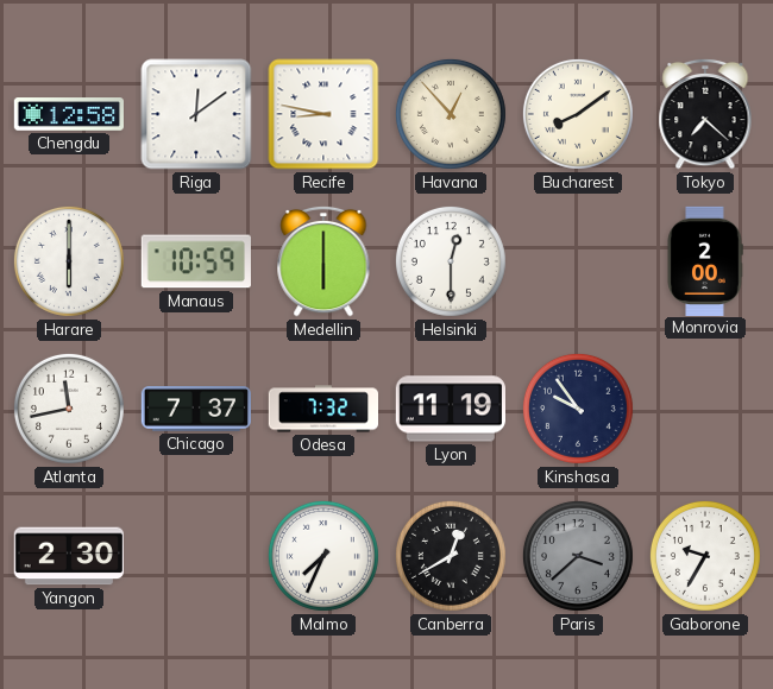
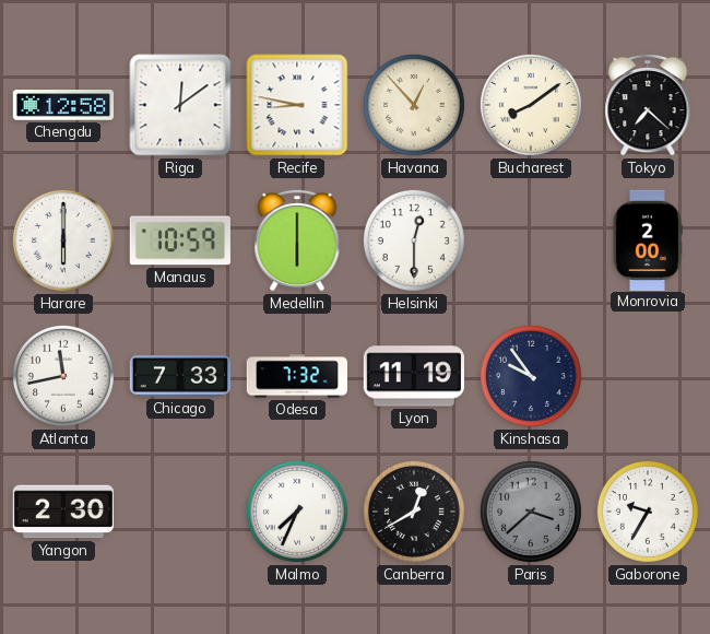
Chicago: 7:37 -> 7:33 (179, 376)
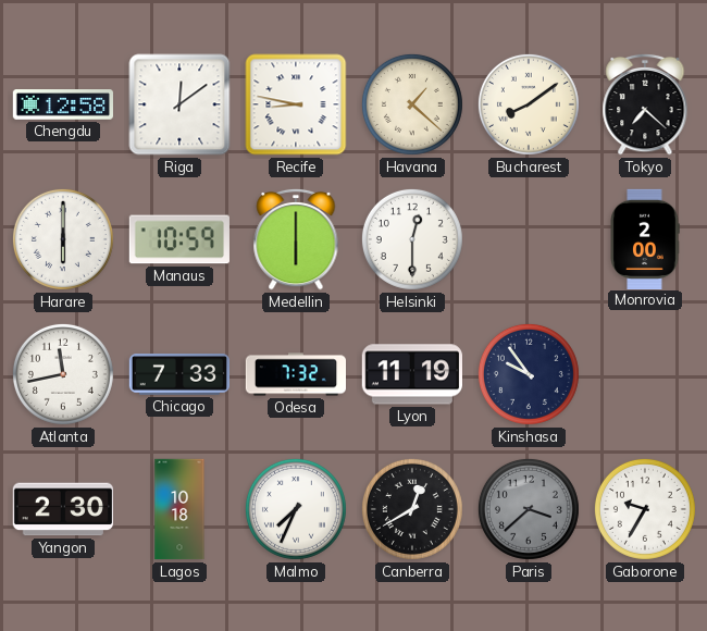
Havana: 12:53 -> 1:22 (412, 104)
Lagos: none -> 10:18 (179, 509)
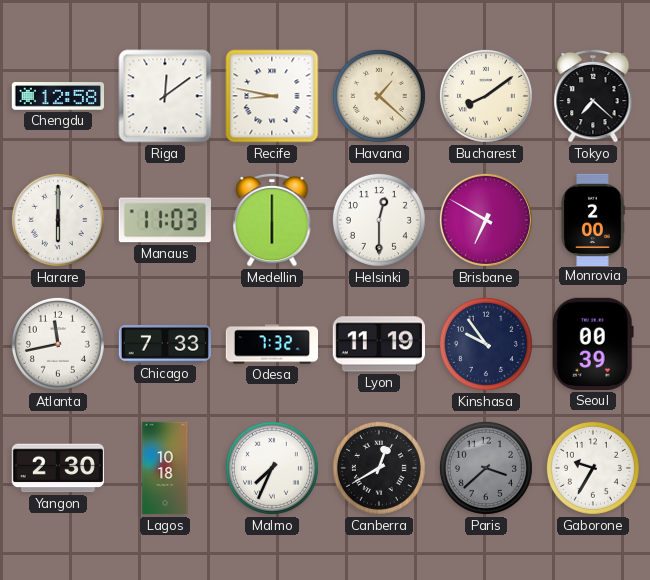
Manaus: 10:59 -> 11:03 (165, 220)
Brisbane: none -> 6:50 (486, 220)
Seoul: none -> 00:39 (594, 344)
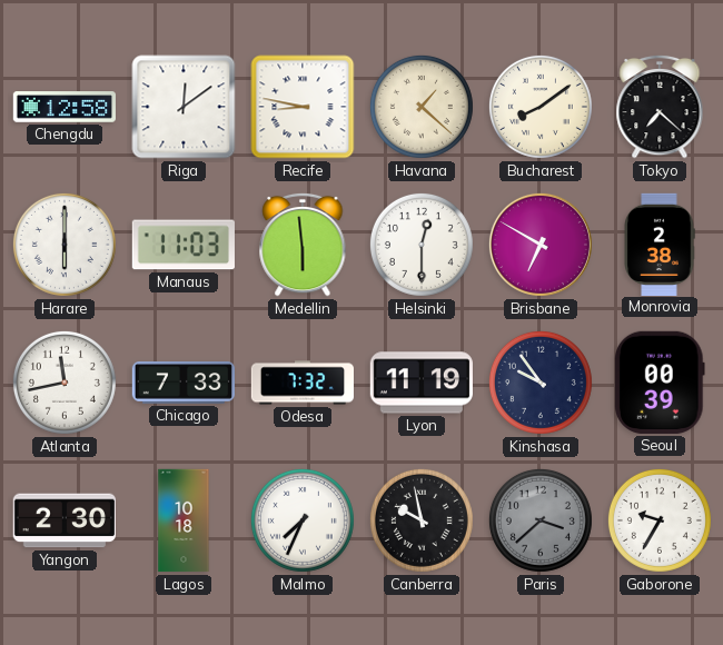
Medellin: 6:00 -> 5:59 (303, 245)
Monrovia: 2:00 -> 2:38 (660, 244)
Canberra: 12:40 -> 9:58 (422, 520)
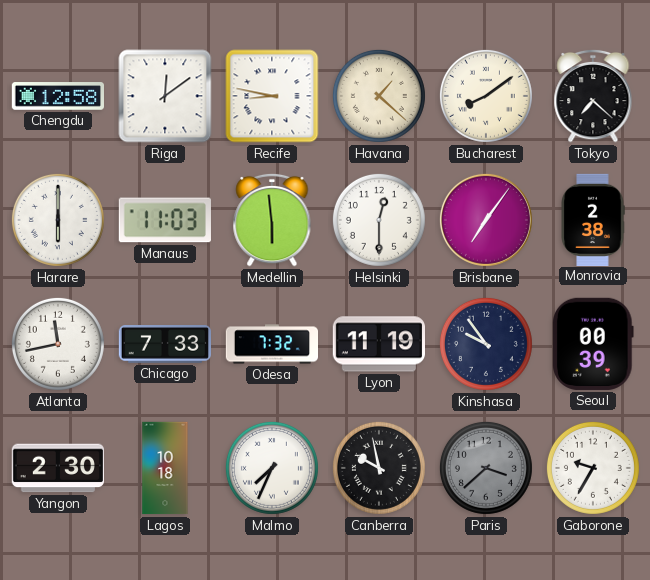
Brisbane: 6:50 -> 7:06 (486, 220)
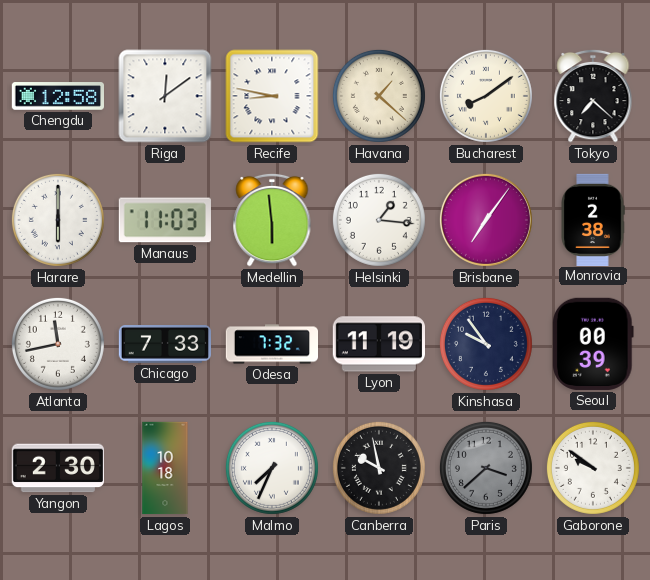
Helsinki: 12:30 -> 1:16 (379, 220)
Gaborone: 9:35 -> 9:51 (593, 468)
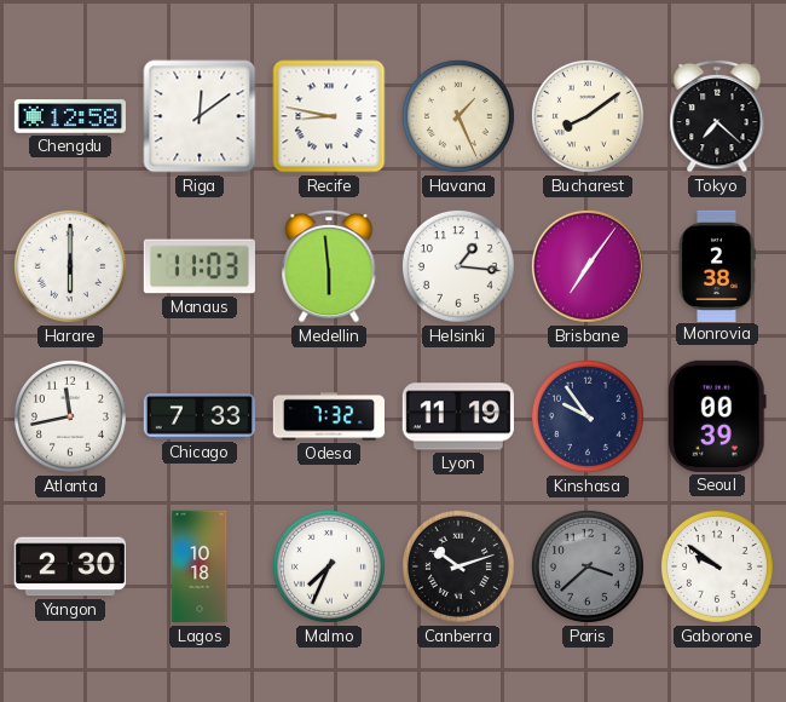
Havana: 1:22 -> 1:26 (458, 116)
Canberra: 9:58 -> 10:12 (458, 566)
